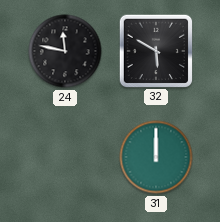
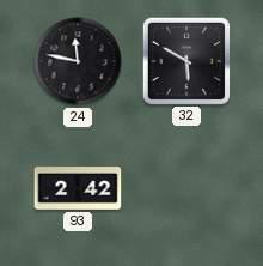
93: none -> 2:42 (78, 188)
31: 12:00 -> none (156, 157)
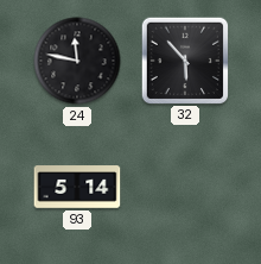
32: 5:50 -> 5:53 (184, 59)
93: 2:42 -> 5:14 (77, 187)
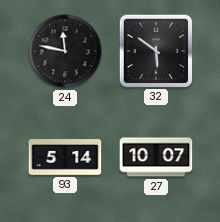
32: 5:53 -> 5:51 (155, 50)
27: none -> 10:07 (156, 157)
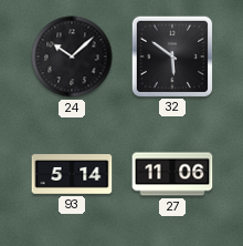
24: 11:47 -> 10:08 (72, 57)
27: 10:07 -> 11:06 (172, 174)
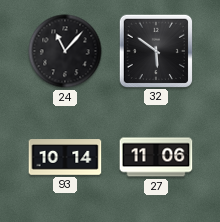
24: 10:08 -> 11:07 (65, 51)
93: 5:14 -> 10:14 (65, 157)
